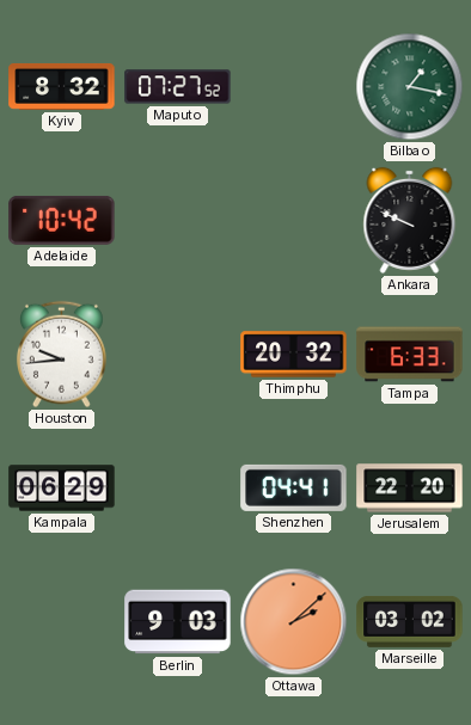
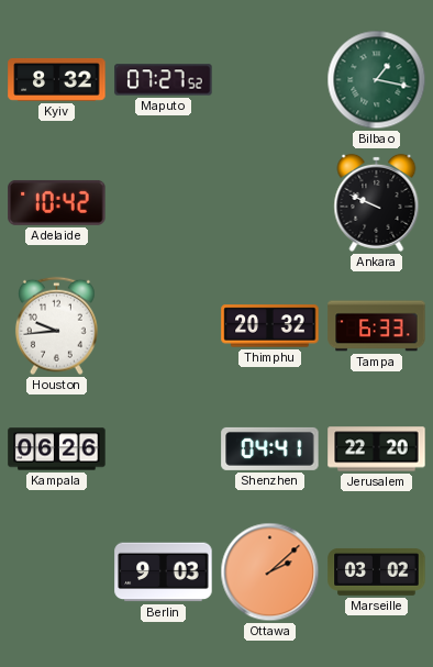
Kampala: 06:29 -> 06:26 (57, 449)
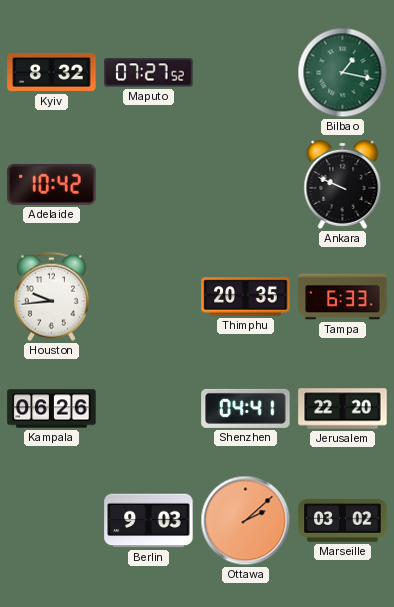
Thimphu: 20:32 -> 20:35 (246, 297)
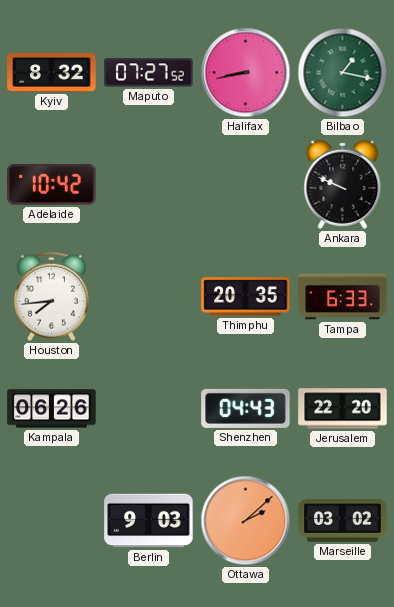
Halifax: none -> 8:43 (246, 73)
Houston: 9:44 -> 7:44 (51, 297)
Shenzhen: 04:41 -> 04:43 (246, 408)
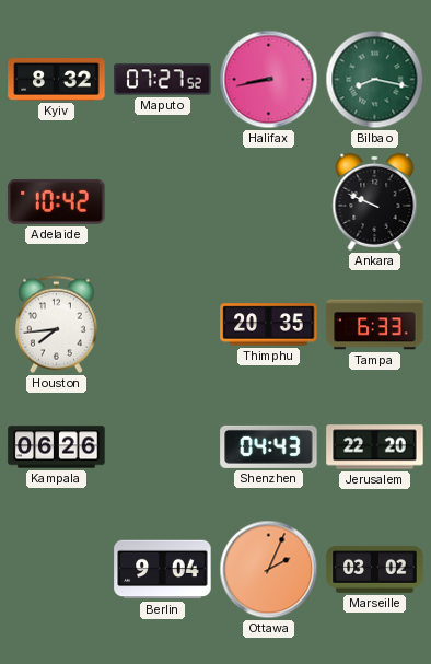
Bilbao: 1:17 -> 8:17 (375, 80)
Berlin: 9:03 -> 9:04 (163, 570)
Ottawa: 2:08 -> 2:04 (269, 570)
